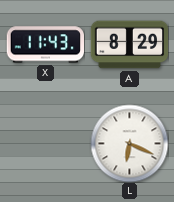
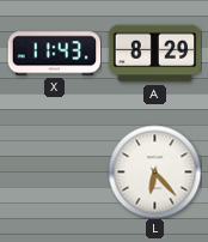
L: 6:19 -> 6:23 (154, 171)
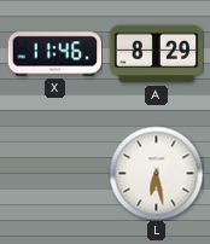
X: 11:43 -> 11:46 (54, 54)
L: 6:23 -> 6:28 (156, 173)
